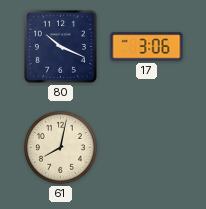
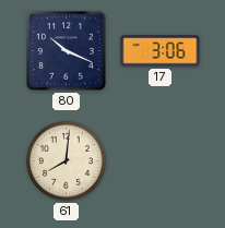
61: 8:02 -> 8:01 (67, 161)
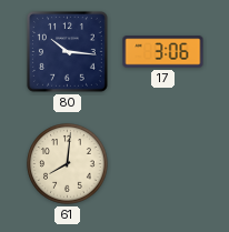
80: 10:19 -> 10:16 (67, 51)
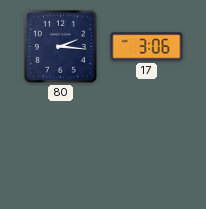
80: 10:16 -> 2:16 (60, 46)
61: 8:01 -> none (68, 164)
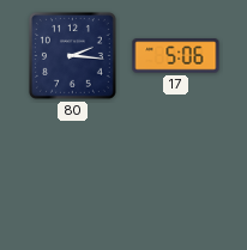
17: 3:06 -> 5:06 (176, 56)
